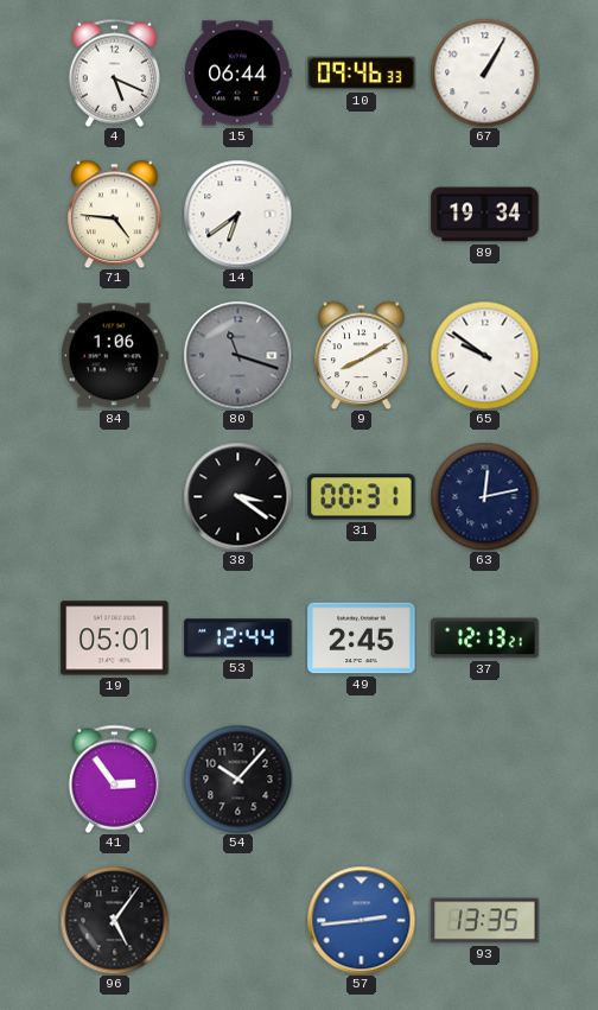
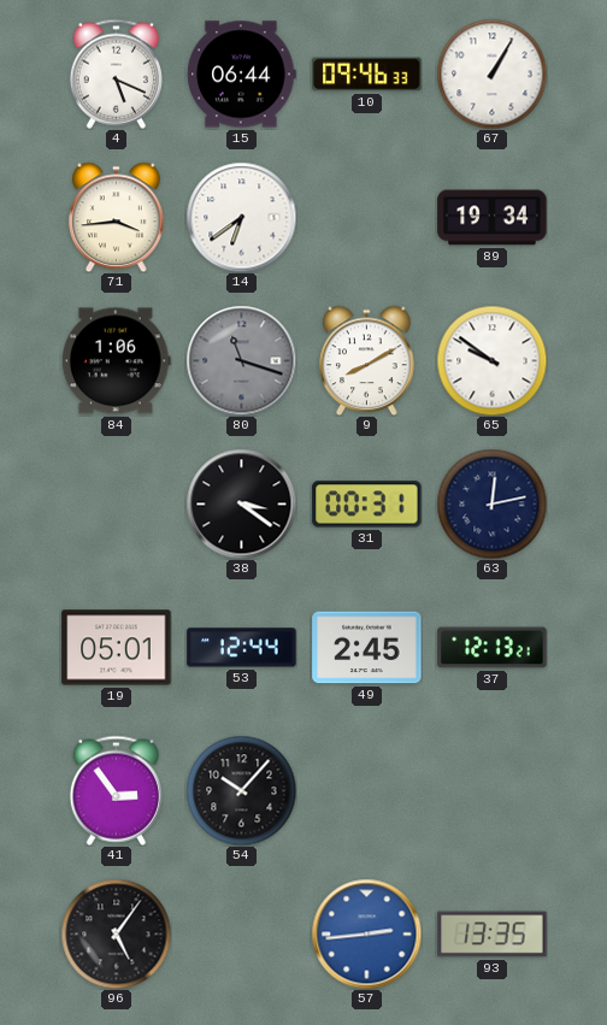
71: 4:46 -> 3:44 (117, 217)
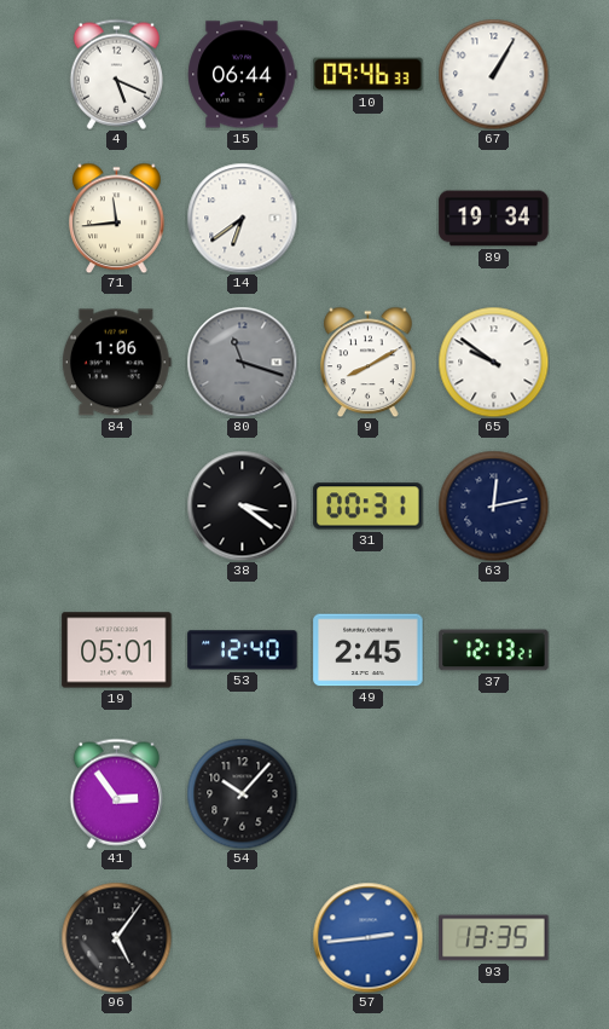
71: 3:44 -> 11:44 (117, 218)
53: 12:44 -> 12:40 (243, 651)
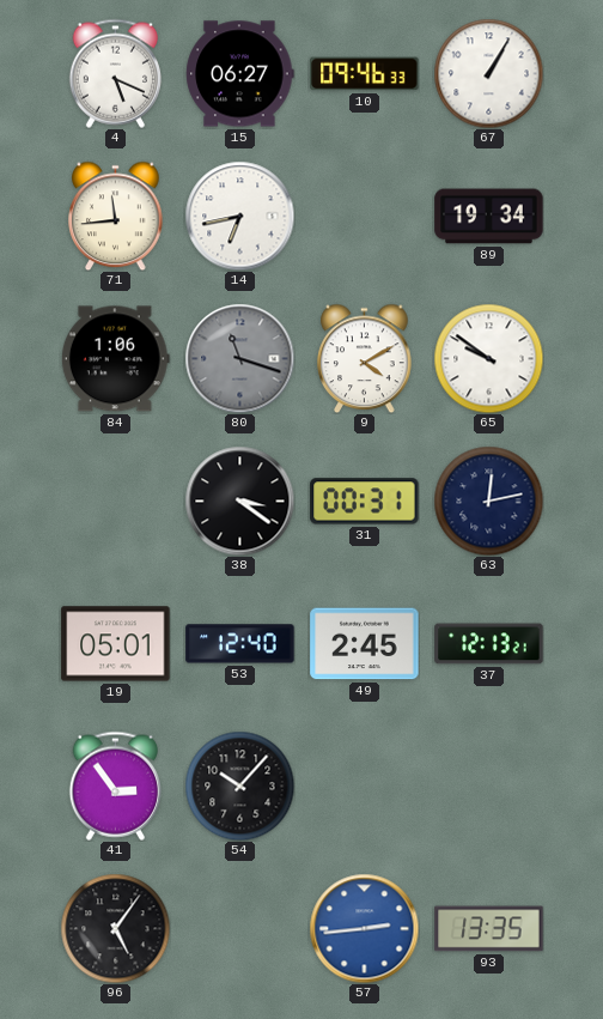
15: 06:44 -> 06:27 (240, 74)
14: 6:39 -> 6:43 (239, 216)
9: 8:10 -> 4:10 (365, 358)
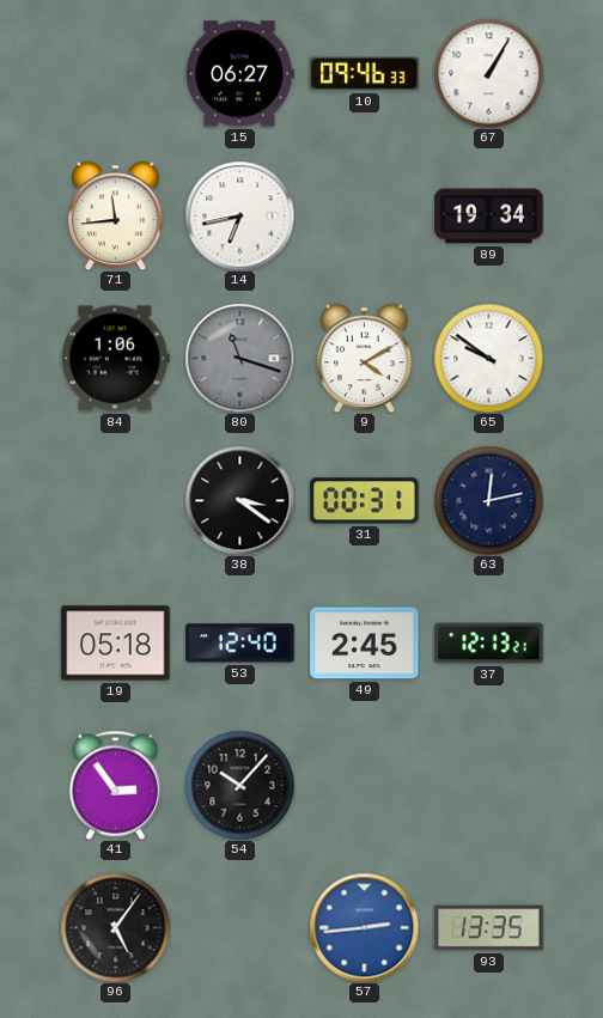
4: 5:19 -> none (115, 73)
19: 05:01 -> 05:18 (116, 644)
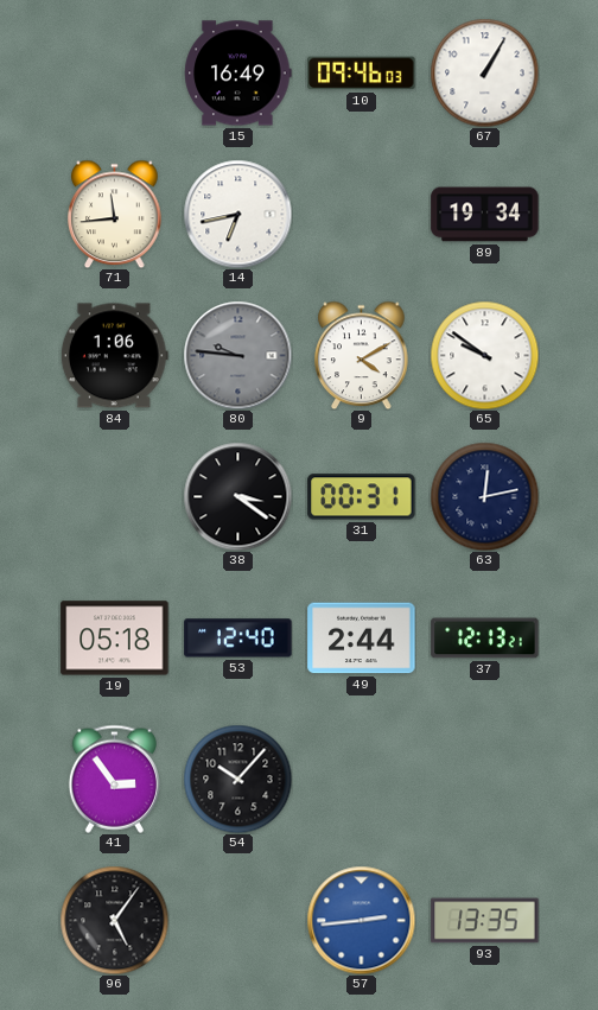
15: 06:27 -> 16:49 (238, 74)
10: 09:46:33 -> 09:46:03 (362, 74)
80: 11:18 -> 9:46 (237, 355)
49: 2:45 -> 2:44 (362, 639)
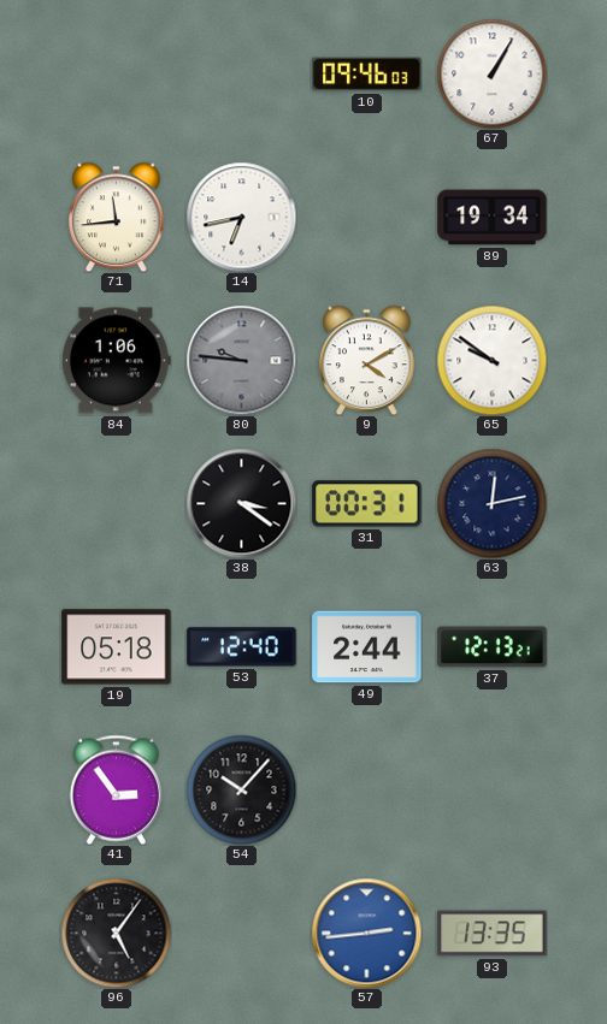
15: 16:49 -> none (238, 74)
